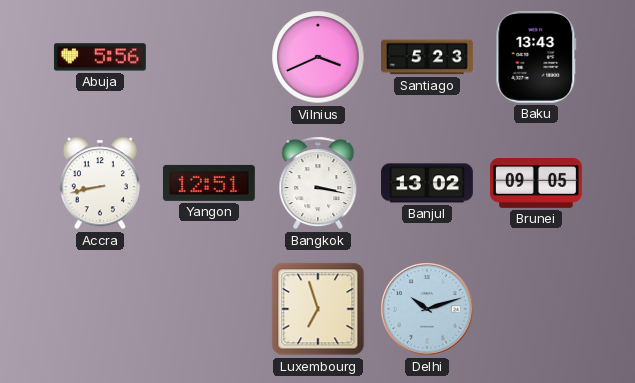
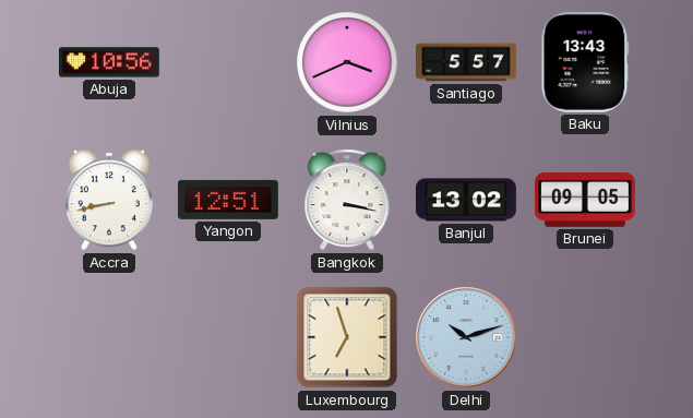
Abuja: 5:56 -> 10:56 (109, 62)
Santiago: 5:23 -> 5:57 (467, 62)
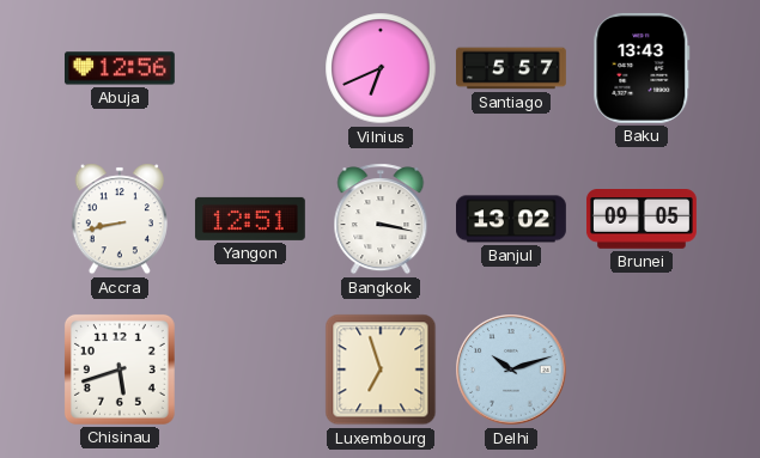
Abuja: 10:56 -> 12:56 (120, 68)
Vilnius: 3:41 -> 6:41 (381, 68)
Chisinau: none -> 5:42 (120, 370)
